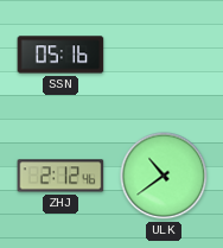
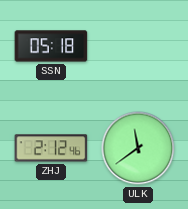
SSN: 05:16 -> 05:18 (51, 46)
ULK: 10:39 -> 11:39 (138, 148)
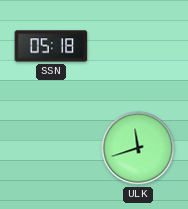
ZHJ: 2:12 -> none (51, 148)
ULK: 11:39 -> 11:42 (138, 148)
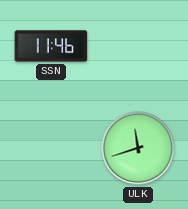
SSN: 05:18 -> 11:46 (51, 46)
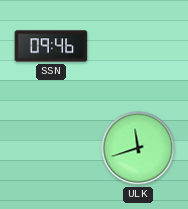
SSN: 11:46 -> 09:46 (51, 46)
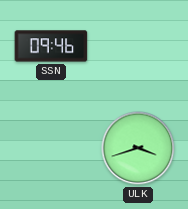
ULK: 11:42 -> 3:42 (138, 148)
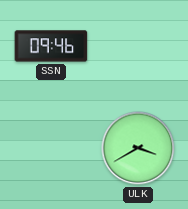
ULK: 3:42 -> 3:40 (138, 148)
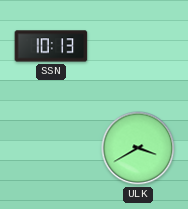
SSN: 09:46 -> 10:13 (51, 46)
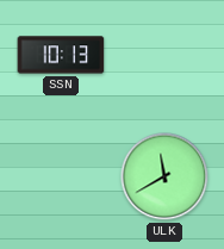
ULK: 3:40 -> 11:40 (164, 176)
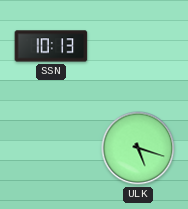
ULK: 11:40 -> 5:18 (138, 148)
